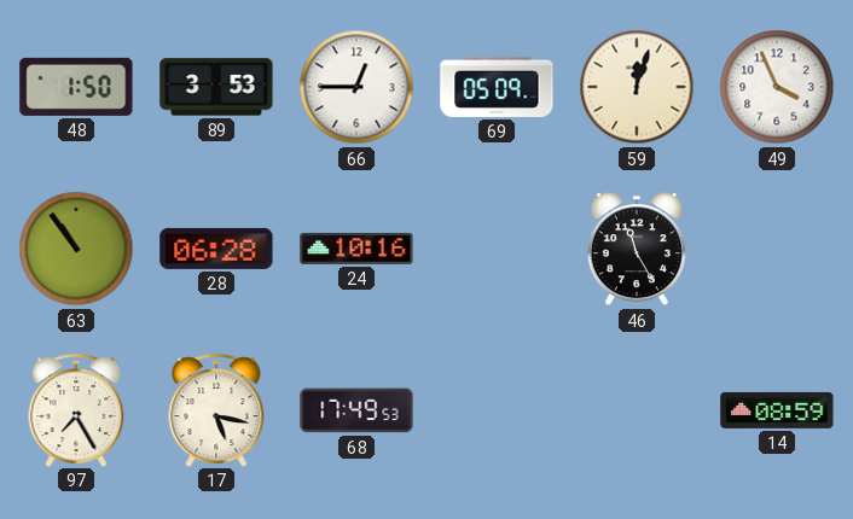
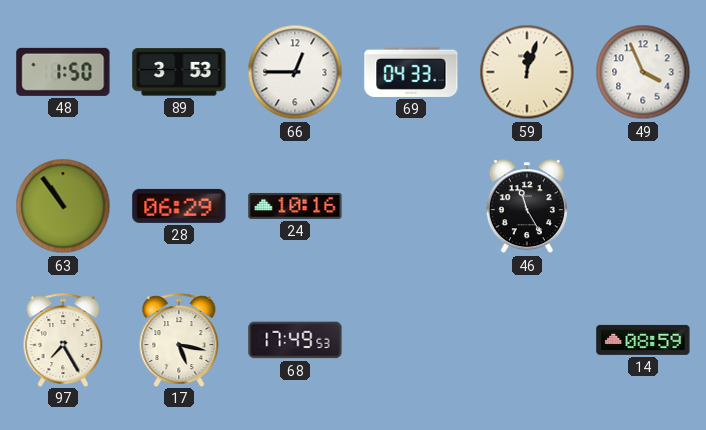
69: 05:09 -> 04:33 (411, 72)
28: 06:28 -> 06:29 (179, 206)
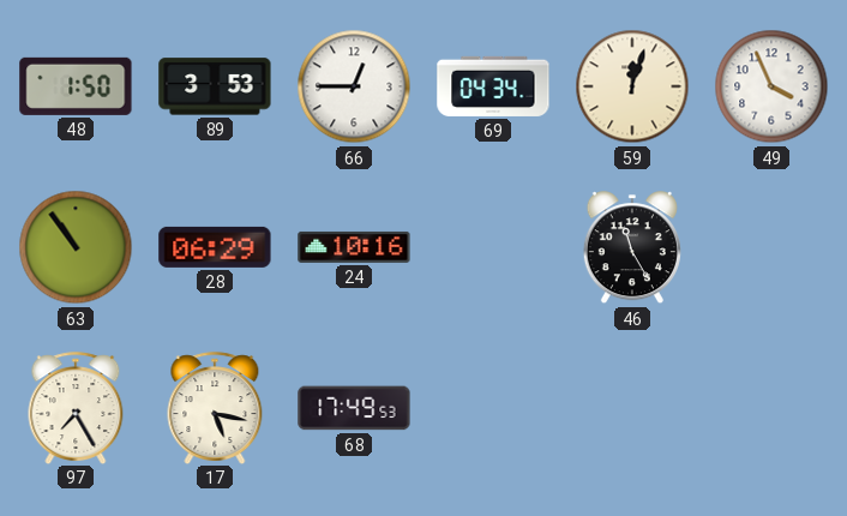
69: 04:33 -> 04:34 (493, 86)
14: 08:59 -> none (643, 340)
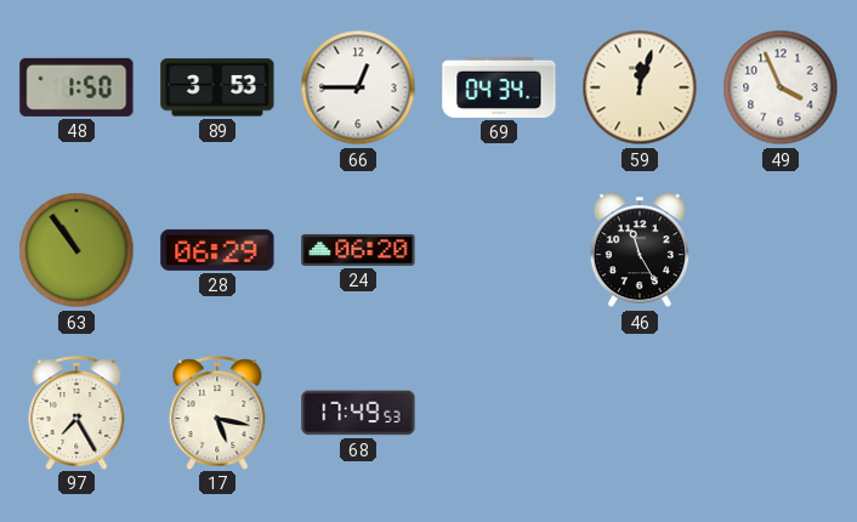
24: 10:16 -> 06:20 (358, 250)
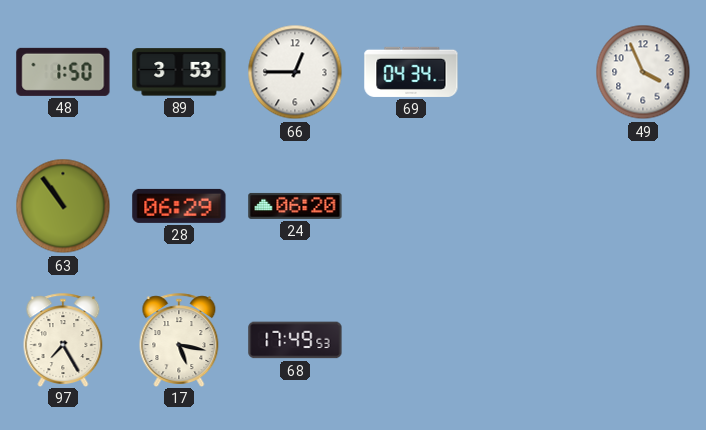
59: 12:03 -> none (640, 87)
46: 11:25 -> none (640, 251)
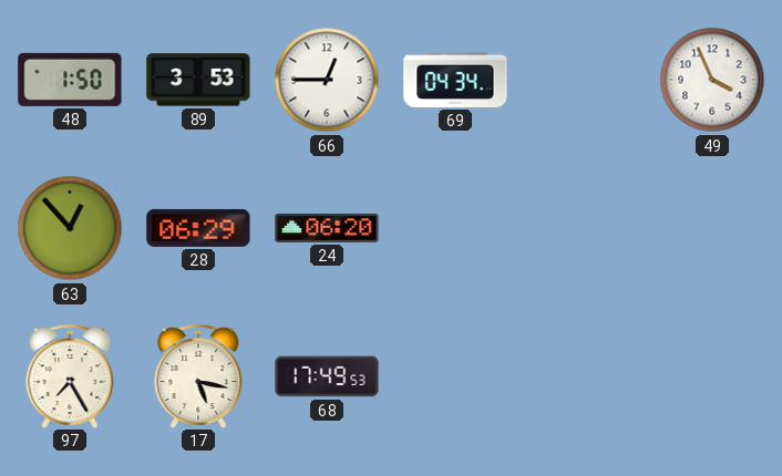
63: 10:54 -> 12:53 (70, 228)
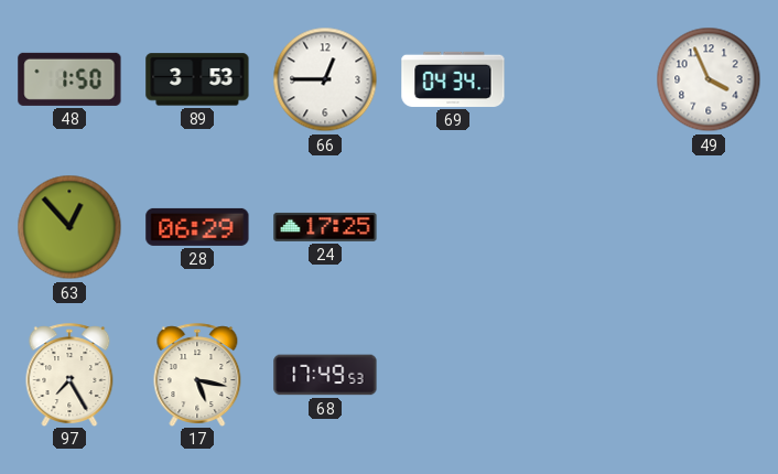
24: 06:20 -> 17:25 (325, 227)
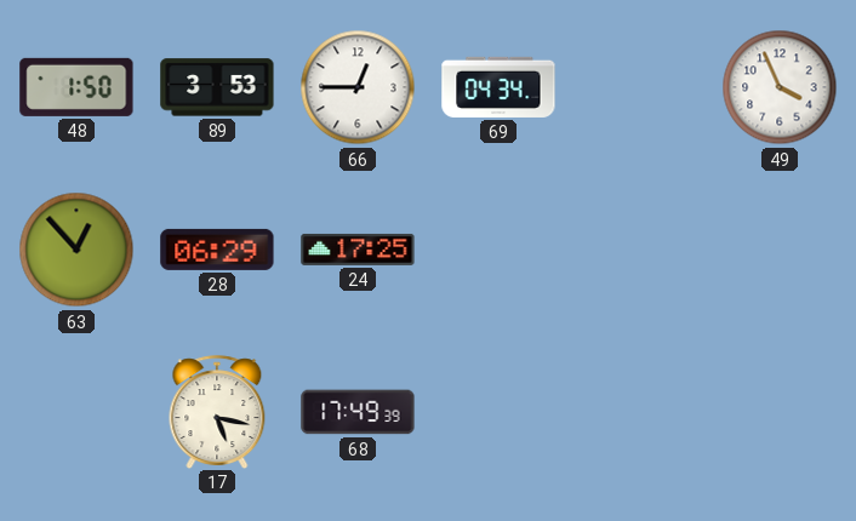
97: 7:25 -> none (69, 375)
68: 17:49:53 -> 17:49:39 (358, 412)
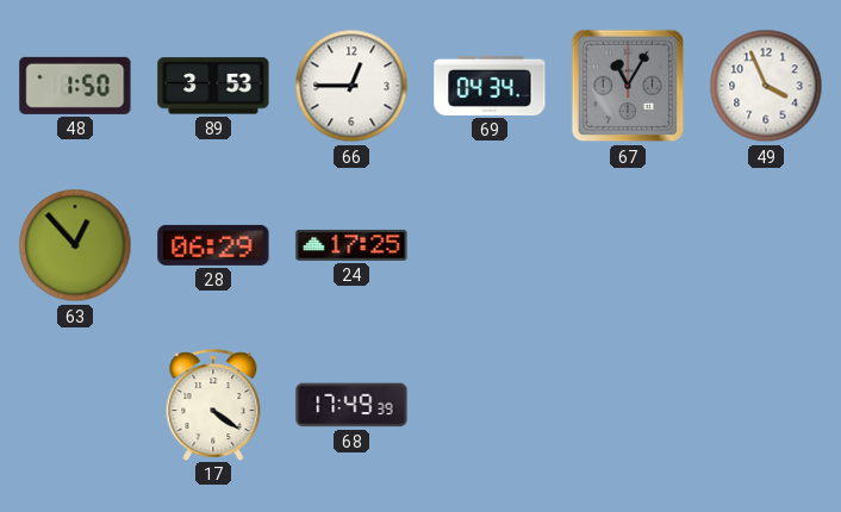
67: none -> 11:05 (628, 86)
17: 5:17 -> 4:21 (213, 405)
